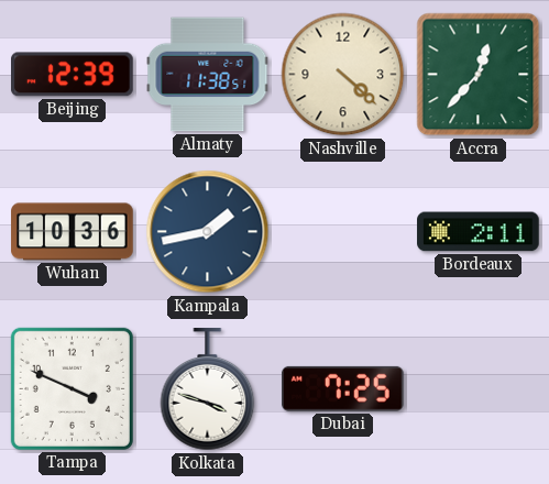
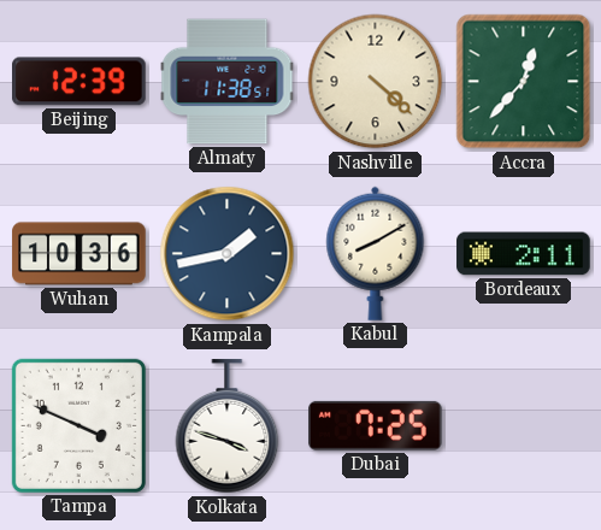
Kabul: none -> 8:10 (376, 253)
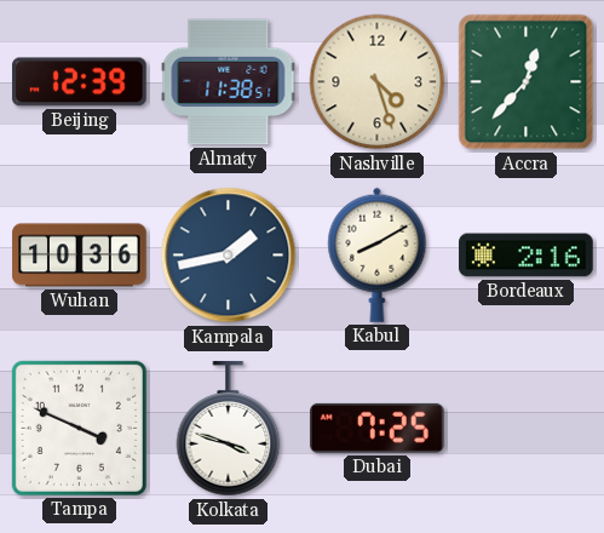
Nashville: 4:22 -> 4:27 (378, 82)
Bordeaux: 2:11 -> 2:16 (527, 256)
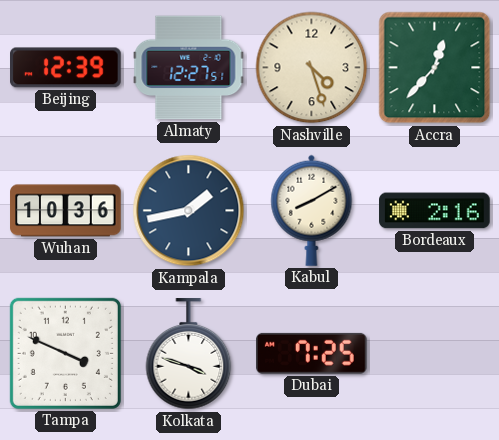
Almaty: 11:38 -> 12:27 (189, 68)
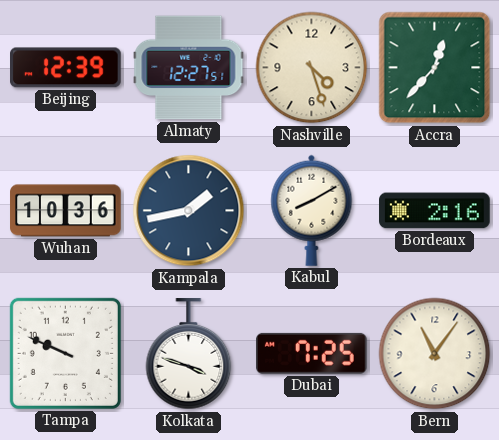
Tampa: 3:49 -> 9:49 (65, 353)
Bern: none -> 11:06 (435, 354)
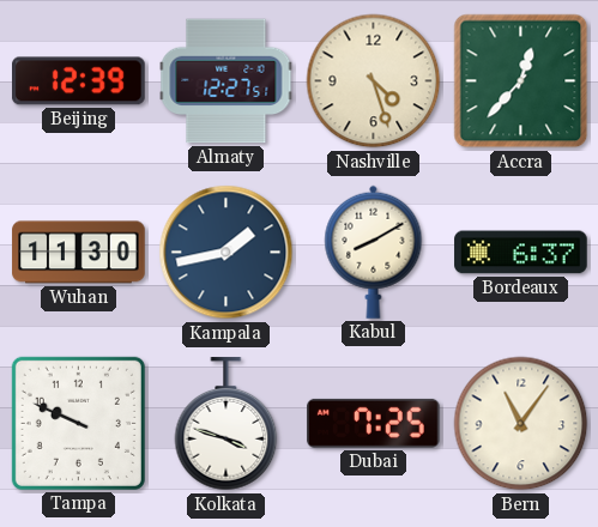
Wuhan: 10:36 -> 11:30 (79, 253)
Bordeaux: 2:16 -> 6:37 (521, 253)
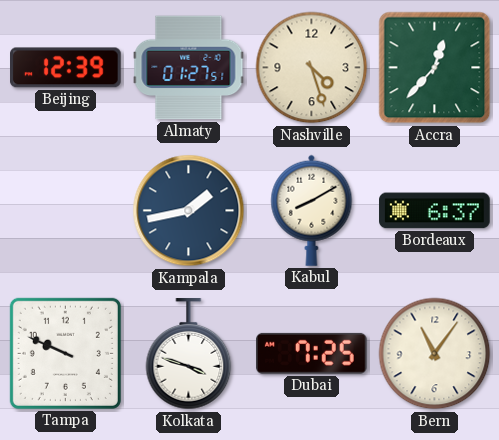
Almaty: 12:27 -> 01:27 (189, 68)
Wuhan: 11:30 -> none (79, 253)
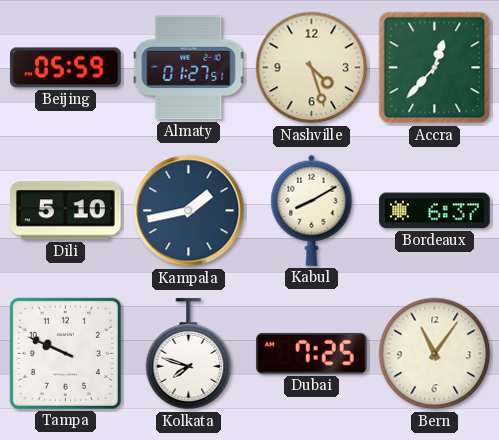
Beijing: 12:39 -> 05:59 (66, 68)
Dili: none -> 5:10 (66, 211)
Kolkata: 3:48 -> 7:48 (189, 354)
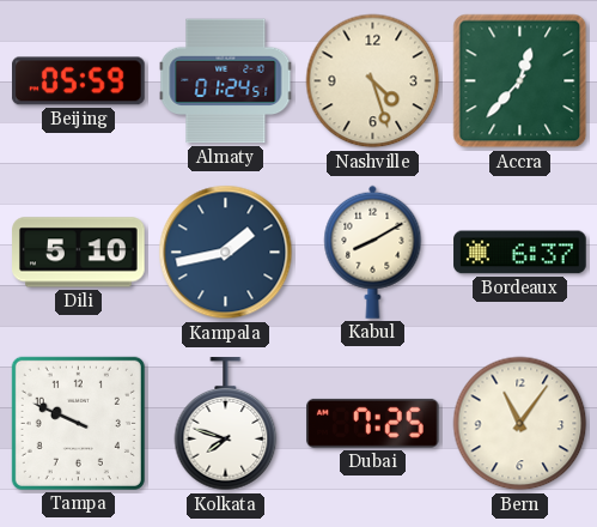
Almaty: 01:27 -> 01:24 (226, 81)
